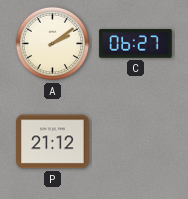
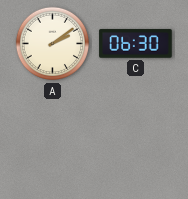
C: 06:27 -> 06:30 (136, 44)
P: 21:12 -> none (53, 142)
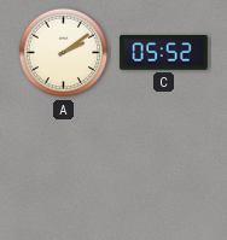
C: 06:30 -> 05:52 (164, 53)
